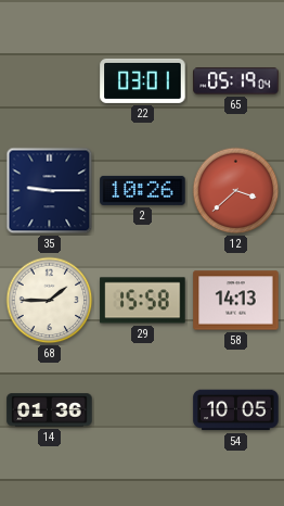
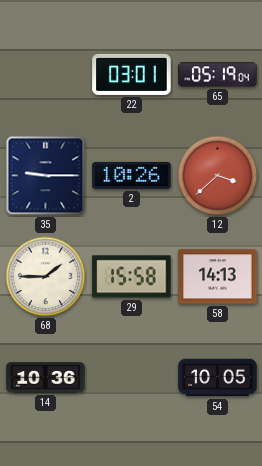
14: 01:36 -> 10:36 (46, 378)
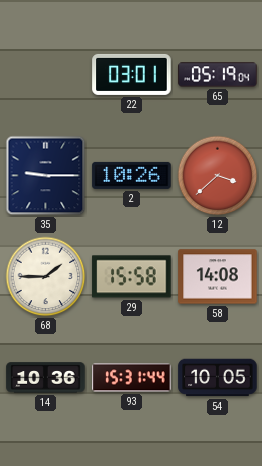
58: 14:13 -> 14:08 (218, 277)
93: none -> 15:31 (132, 378)
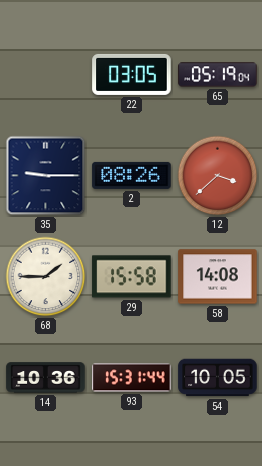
22: 03:01 -> 03:05 (132, 74)
2: 10:26 -> 08:26 (132, 175)
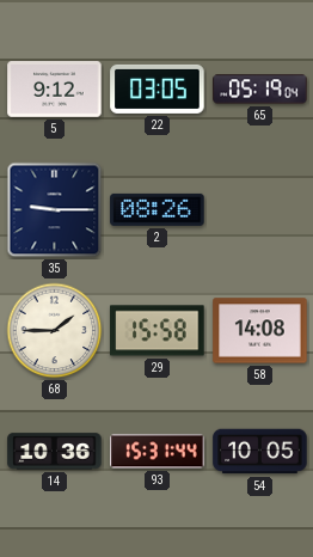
5: none -> 9:12 (55, 90)
12: 3:38 -> none (218, 176)
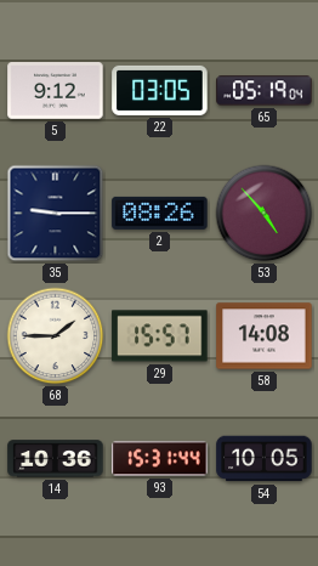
53: none -> 4:53 (265, 214)
29: 15:58 -> 15:57 (160, 336)
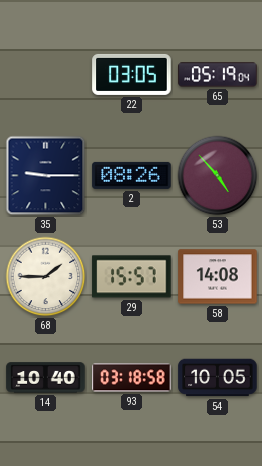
5: 9:12 -> none (56, 91)
14: 10:36 -> 10:40 (46, 378)
93: 15:31 -> 03:18 (132, 378)
